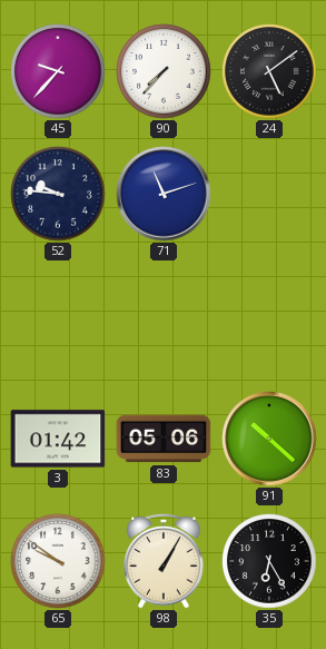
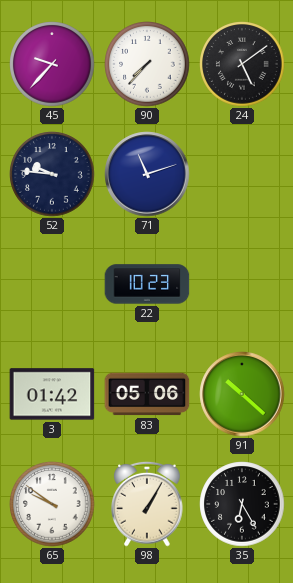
22: none -> 10:23 (147, 284)
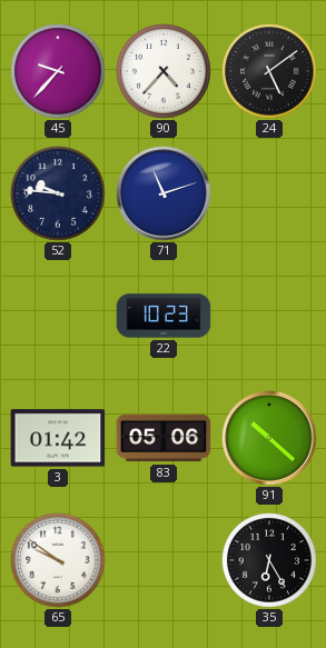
90: 7:37 -> 4:37 (164, 71)
98: 1:05 -> none (147, 504)
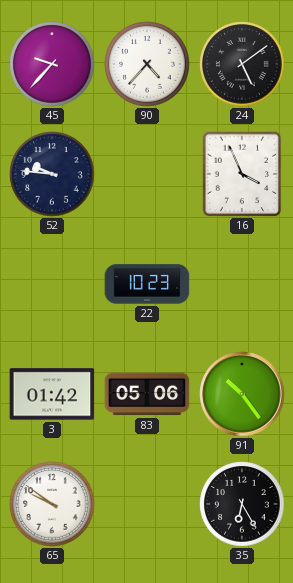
71: 11:12 -> none (164, 193)
16: none -> 3:56 (242, 174)
91: 10:22 -> 10:24 (242, 394)
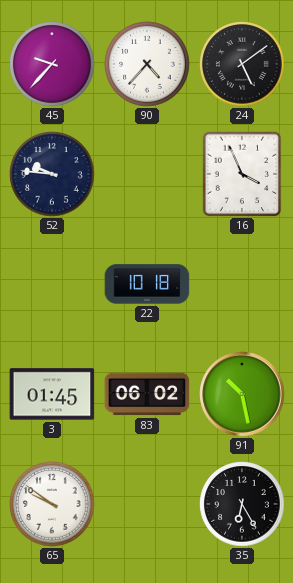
22: 10:23 -> 10:18 (147, 284)
3: 01:42 -> 01:45 (52, 394)
83: 05:06 -> 06:02 (147, 394)
91: 10:24 -> 10:28 (242, 394)
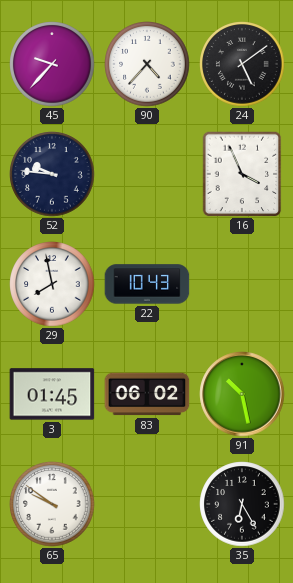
29: none -> 7:58 (52, 284)
22: 10:18 -> 10:43 (147, 284)
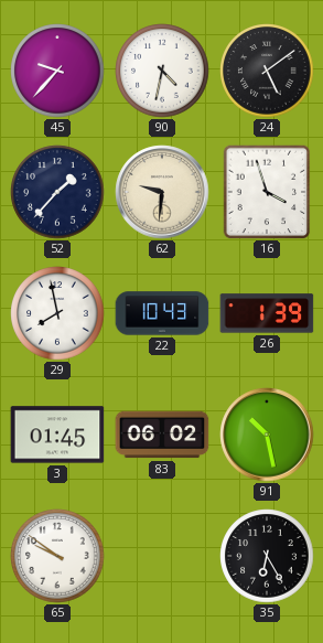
90: 4:37 -> 4:32 (162, 71)
52: 9:46 -> 1:37 (57, 192)
62: none -> 9:31 (162, 192)
16: 3:56 -> 3:57 (267, 192)
26: none -> 1:39 (267, 313)
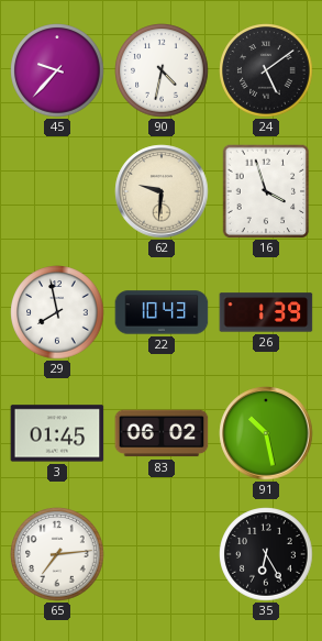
52: 1:37 -> none (57, 192)
65: 9:51 -> 7:14 (57, 554)
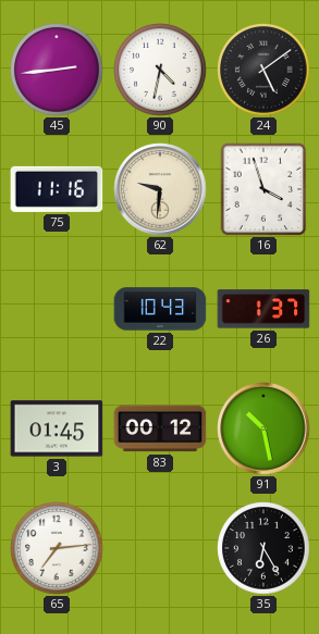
45: 9:37 -> 2:44 (57, 70)
75: none -> 11:16 (57, 189)
29: 7:58 -> none (57, 312)
26: 1:39 -> 1:37 (263, 309)
83: 06:02 -> 00:12 (160, 428)
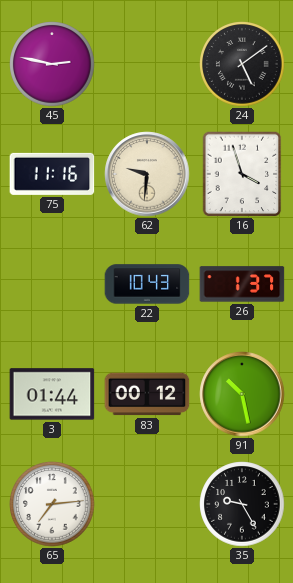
45: 2:44 -> 2:47 (52, 64)
90: 4:32 -> none (160, 70)
3: 01:45 -> 01:44 (52, 394)
35: 6:25 -> 9:25 (242, 504)
